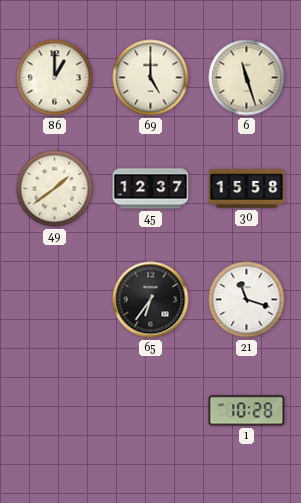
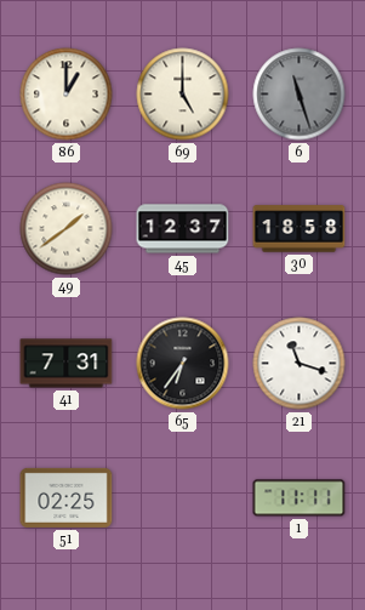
6 dial: cream -> grey (300, 95)
30: 15:58 -> 18:58 (300, 229)
41: none -> 7:31 (67, 364)
51: none -> 02:25 (67, 497)
1: 10:28 -> 11:11 (300, 498)
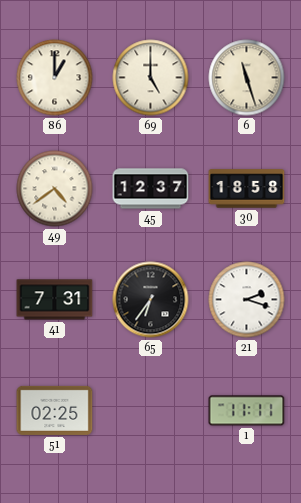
6 dial: grey -> cream (247, 78)
49: 1:39 -> 4:39 (55, 189)
21: 11:18 -> 2:18 (247, 300)
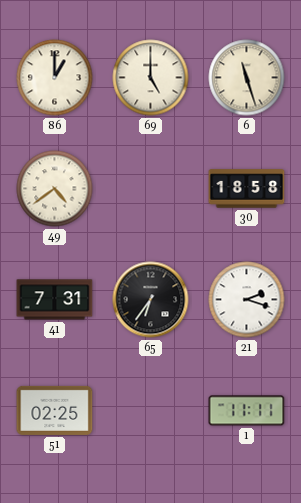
45: 12:37 -> none (151, 189)
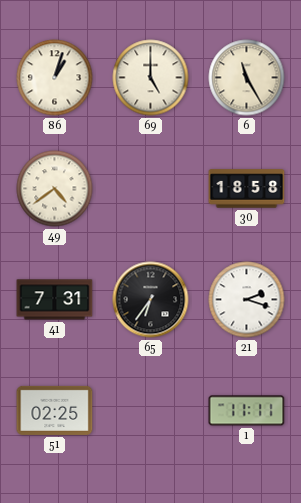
86: 1:00 -> 1:03 (55, 78)
6: 11:27 -> 11:25 (247, 78)
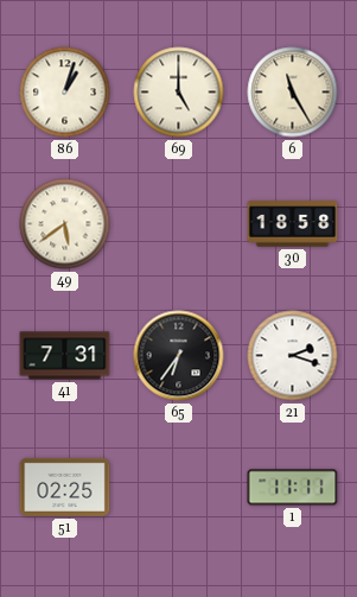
49: 4:39 -> 5:39 (65, 224)
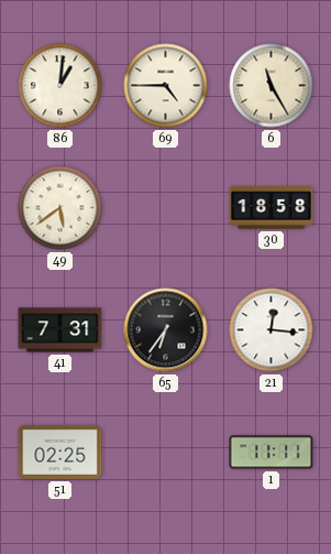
86: 1:03 -> 1:01 (60, 86)
69: 5:00 -> 4:45 (166, 86)
21: 2:18 -> 12:16 (272, 330)
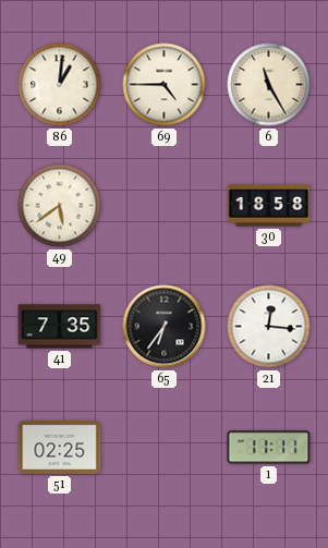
41: 7:31 -> 7:35 (60, 327)
